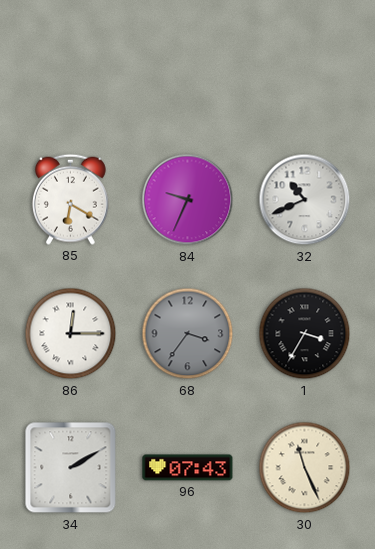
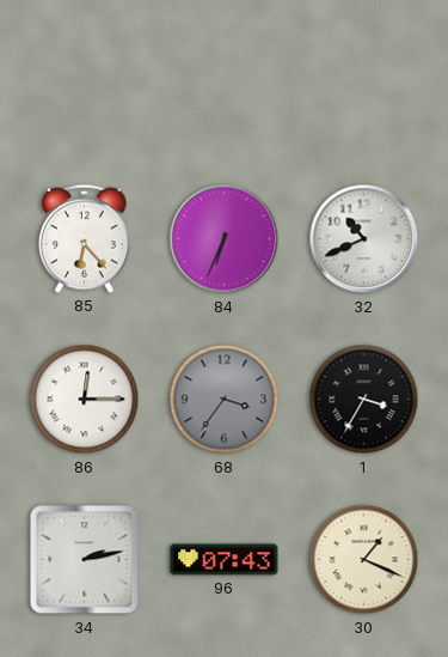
85: 6:20 -> 6:23 (84, 238)
84: 9:34 -> 6:34 (225, 239)
34: 2:10 -> 2:13 (85, 560)
30: 11:26 -> 1:19 (364, 560)
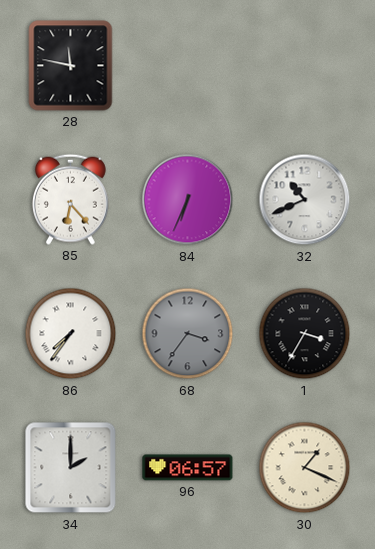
28: none -> 11:47 (71, 66)
86: 12:15 -> 7:36 (71, 334)
34: 2:13 -> 2:00 (71, 468)
96: 07:43 -> 06:57 (188, 468)
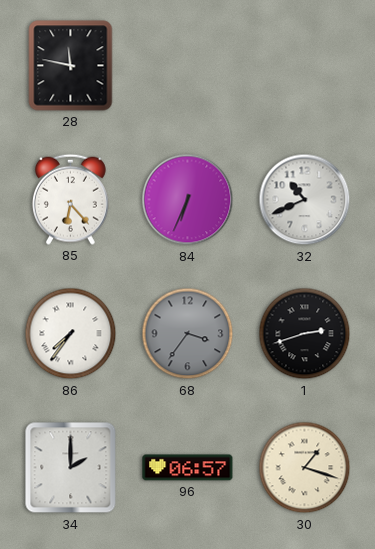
1: 3:35 -> 2:42 (305, 334)
30: 1:19 -> 1:18 (305, 468)
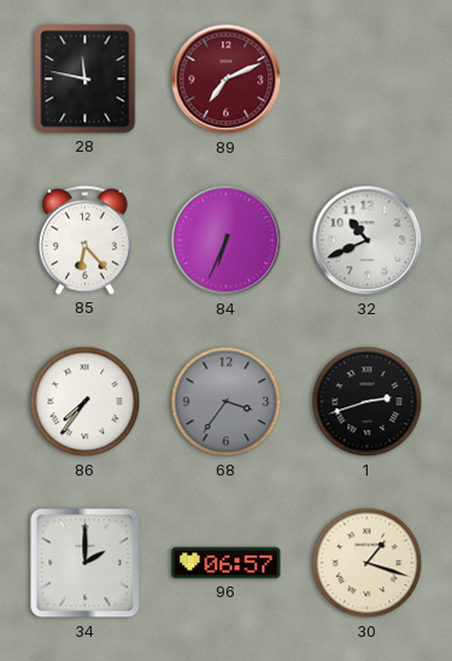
89: none -> 7:11 (227, 79)
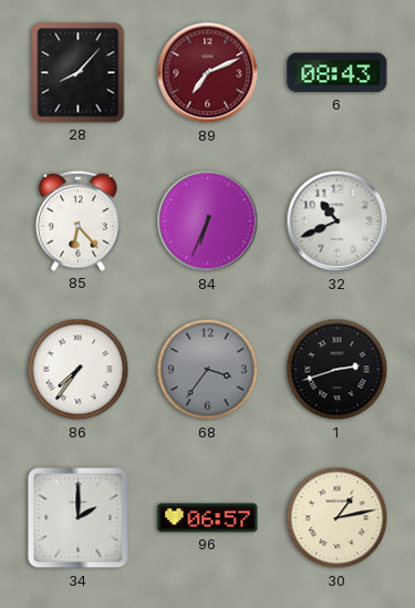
28: 11:47 -> 8:07 (79, 73)
6: none -> 08:43 (338, 73)
30: 1:18 -> 1:13 (338, 518)
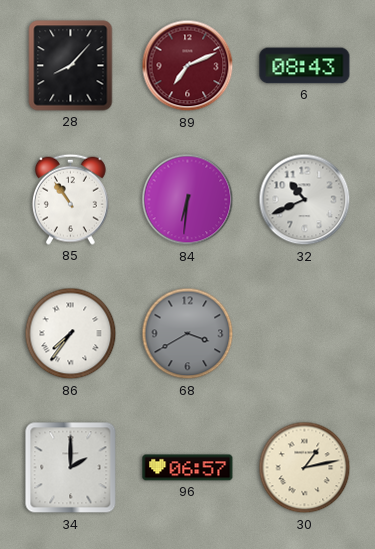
85: 6:23 -> 10:54 (70, 199)
84: 6:34 -> 6:31 (188, 200)
68: 3:36 -> 3:40 (188, 334)
1: 2:42 -> none (338, 370)
